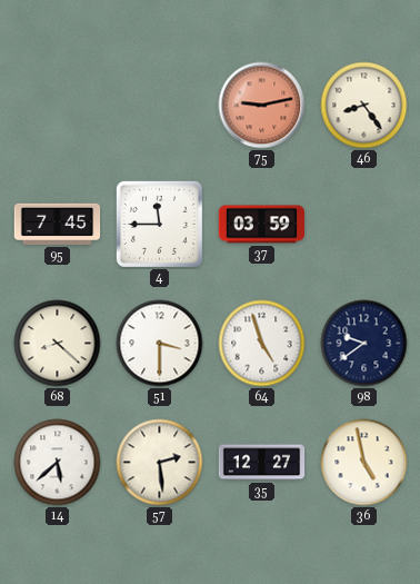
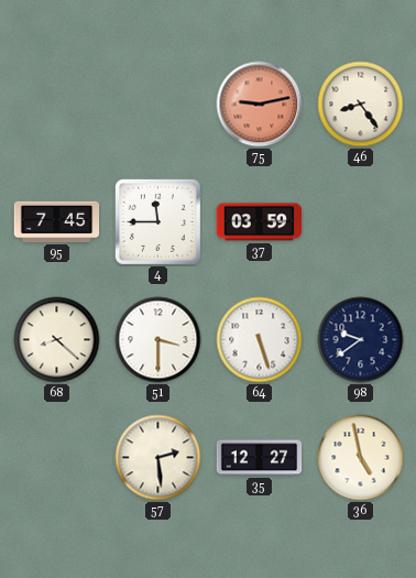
64: 4:57 -> 5:27 (260, 340)
14: 5:38 -> none (58, 463)
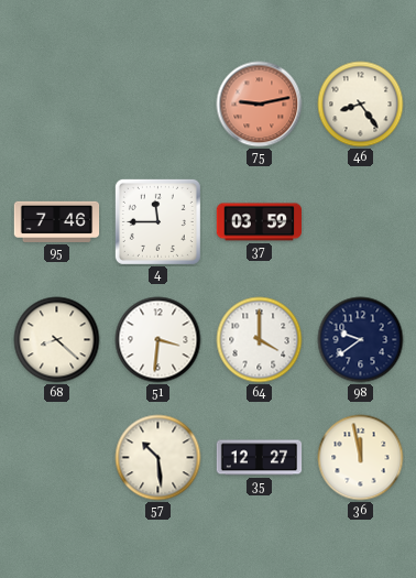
95: 7:45 -> 7:46 (57, 221)
51: 3:30 -> 3:31 (158, 340)
64: 5:27 -> 4:00 (260, 340)
57: 2:29 -> 10:29 (158, 458)
36: 4:58 -> 11:58 (361, 458)
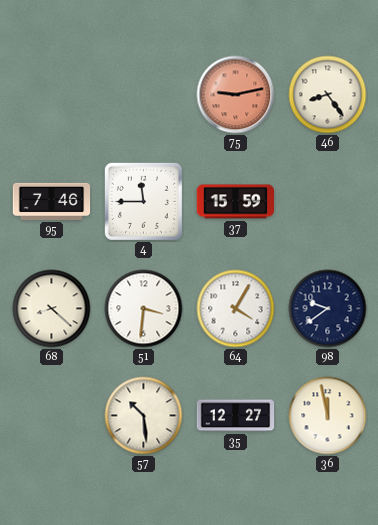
37: 03:59 -> 15:59 (236, 202)
64: 4:00 -> 4:05 (236, 309)
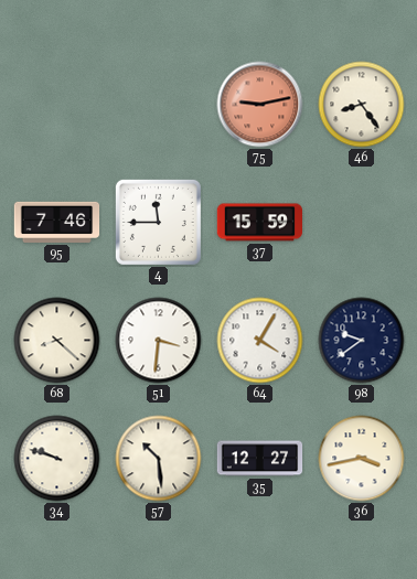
34: none -> 9:48 (57, 459)
36: 11:58 -> 3:43 (362, 459)
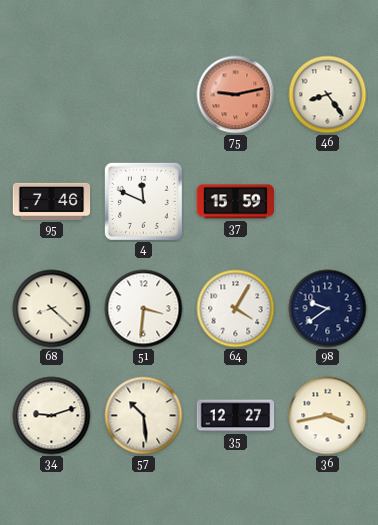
4: 11:45 -> 11:49 (143, 201)
34: 9:48 -> 9:12 (52, 416)
